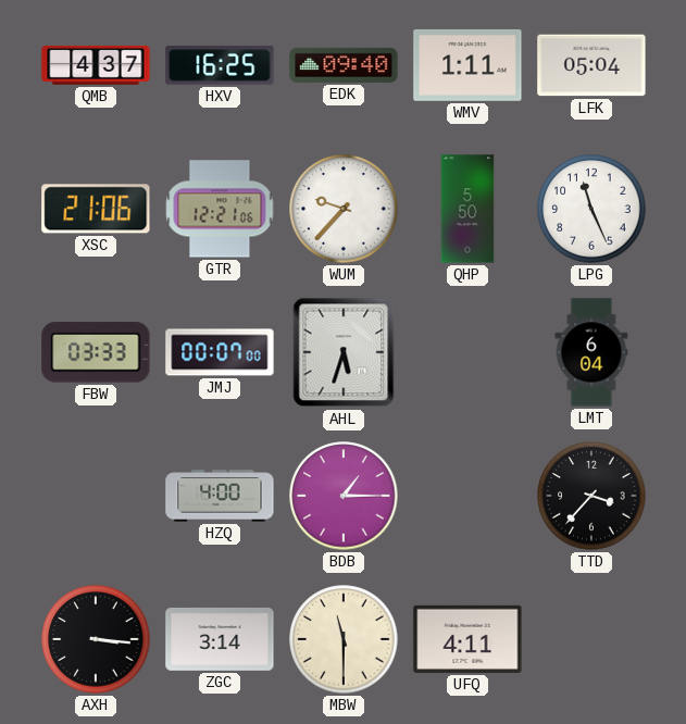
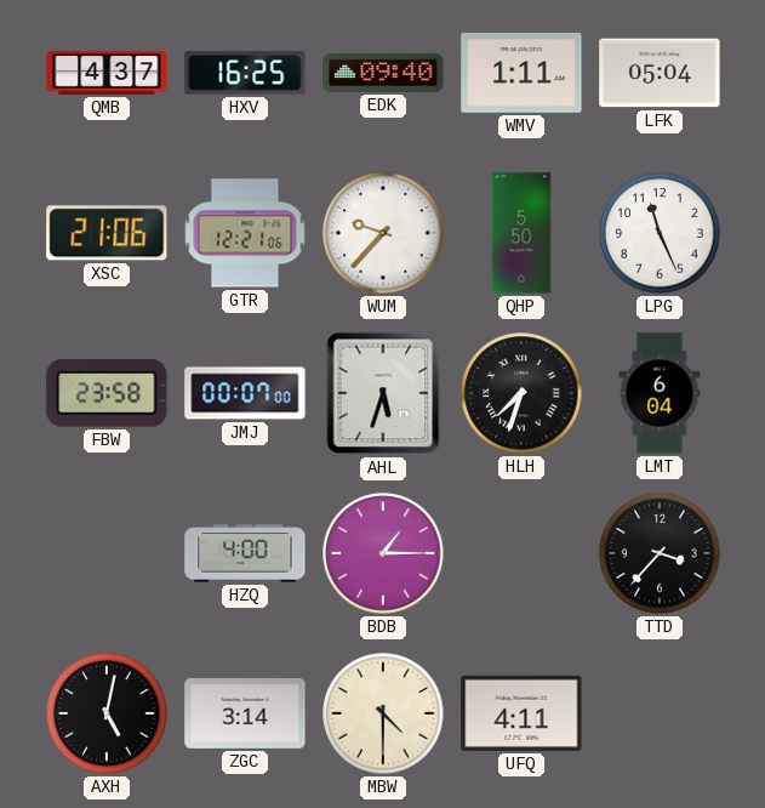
FBW: 03:33 -> 23:58 (107, 393)
HLH: none -> 7:33 (521, 393)
AXH: 3:16 -> 5:02 (107, 713)
MBW: 11:30 -> 4:30 (383, 713)
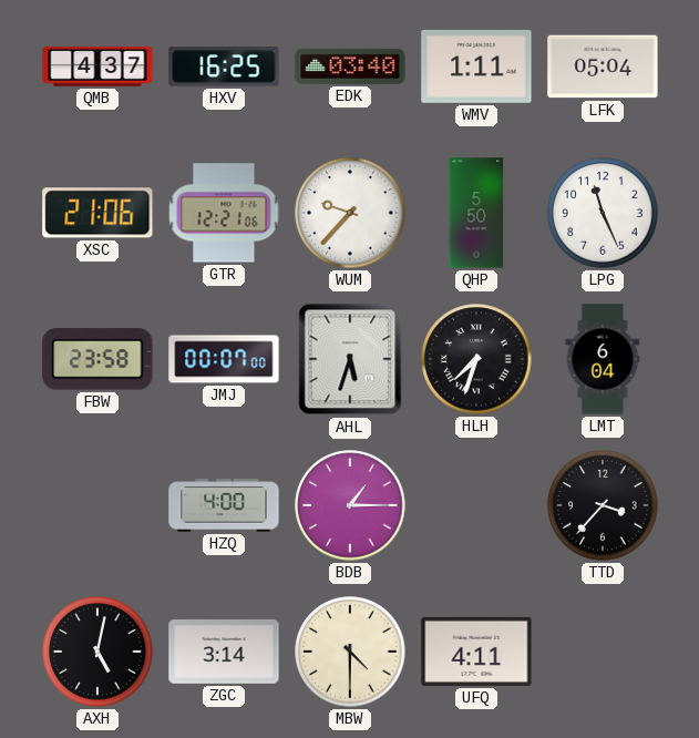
EDK: 09:40 -> 03:40 (350, 66)
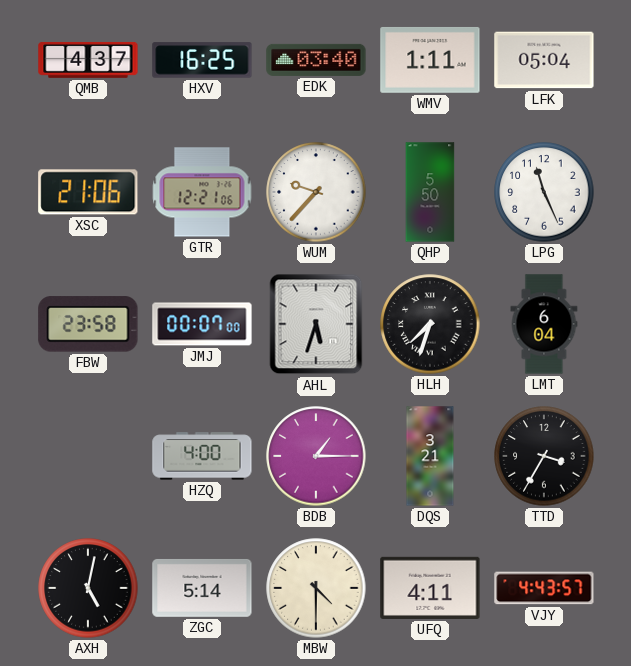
DQS: none -> 3:21 (430, 456)
TTD: 3:37 -> 3:35 (544, 456)
ZGC: 3:14 -> 5:14 (202, 588)
VJY: none -> 4:43 (544, 588)
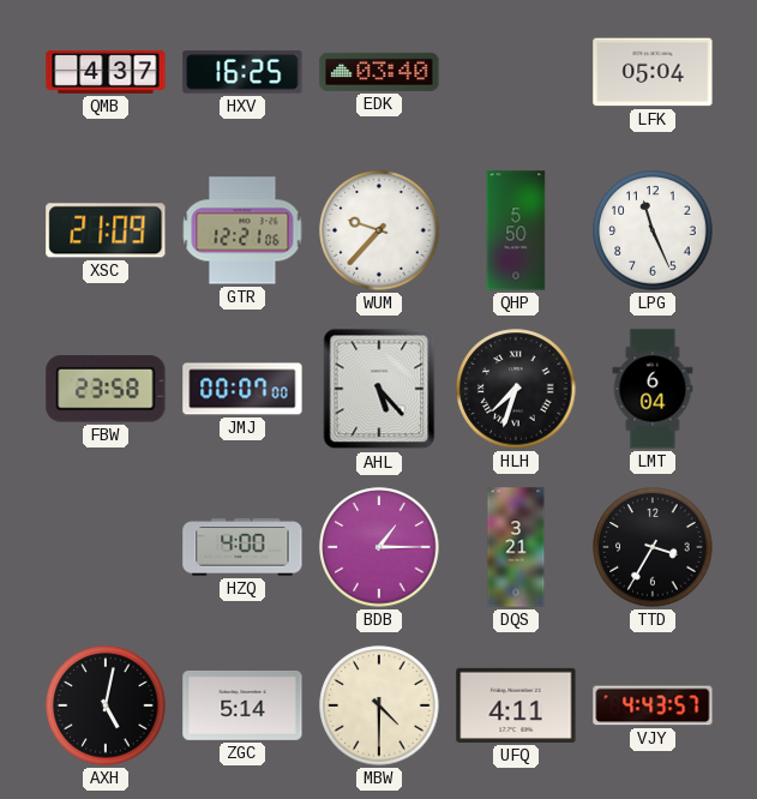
WMV: 1:11 -> none (430, 60)
XSC: 21:06 -> 21:09 (106, 230)
AHL: 5:33 -> 5:23 (379, 389)
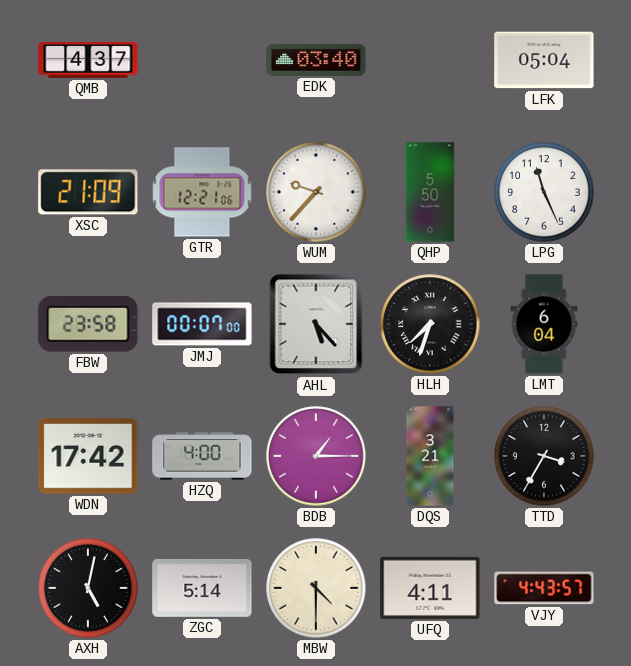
HXV: 16:25 -> none (242, 72)
WDN: none -> 17:42 (88, 456)
